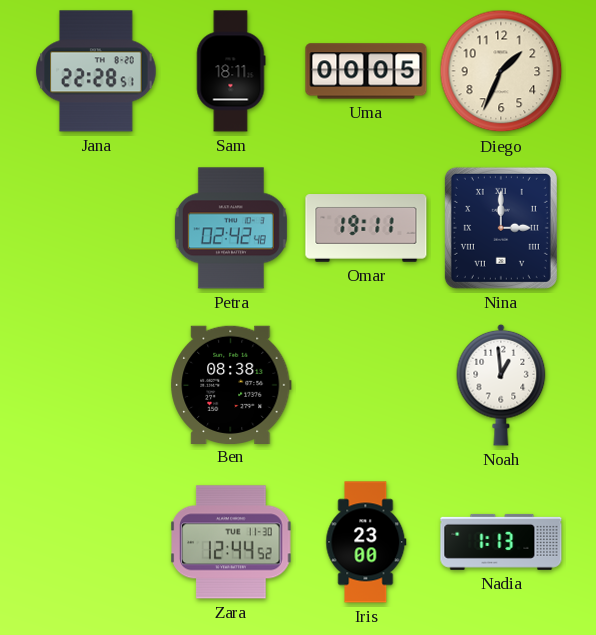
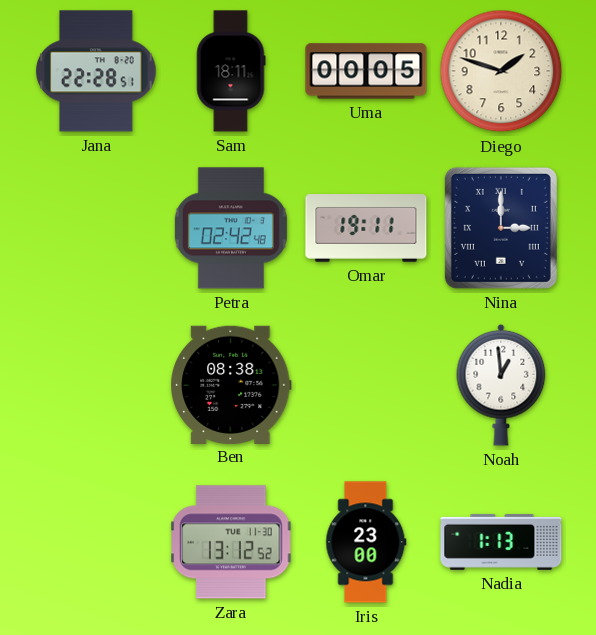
Diego: 1:34 -> 1:48 (501, 71)
Zara: 12:44 -> 13:12 (231, 542)
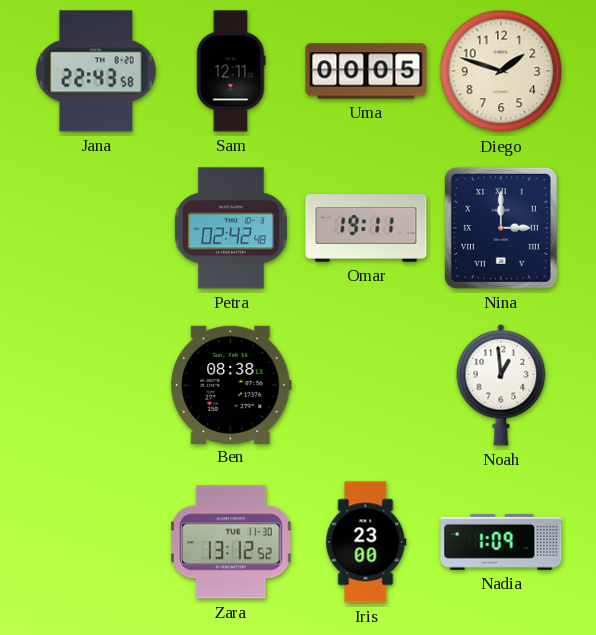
Jana: 22:28 -> 22:43 (96, 71)
Sam: 18:11 -> 12:11 (231, 71)
Nadia: 1:13 -> 1:09 (501, 542)
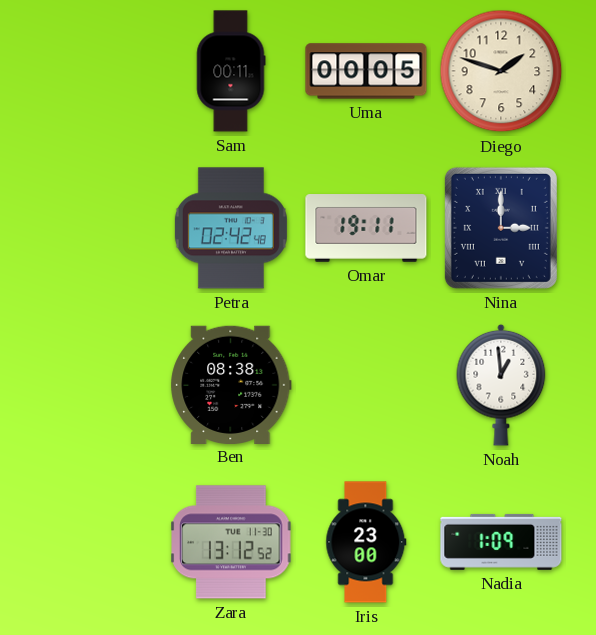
Jana: 22:43 -> none (96, 71)
Sam: 12:11 -> 00:11 (231, 71)
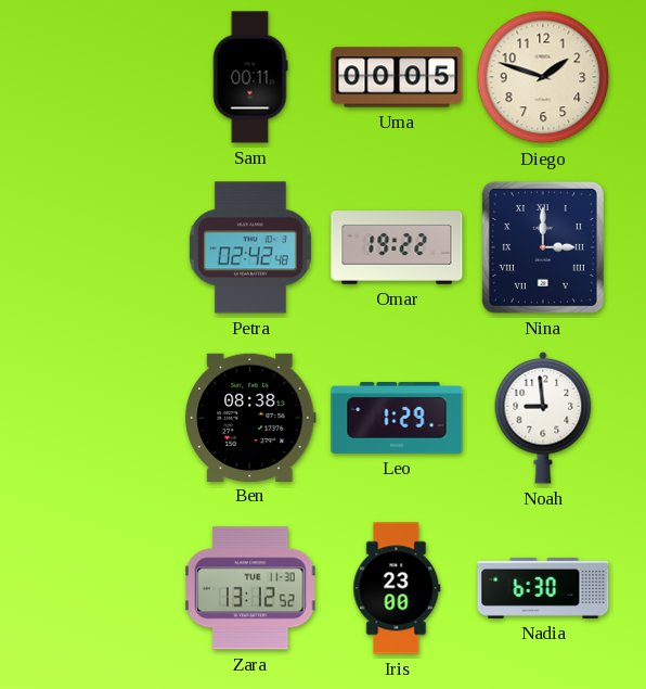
Omar: 19:11 -> 19:22 (397, 247)
Leo: none -> 1:29 (397, 419)
Noah: 12:59 -> 8:59 (543, 418)
Nadia: 1:09 -> 6:30 (543, 588)
